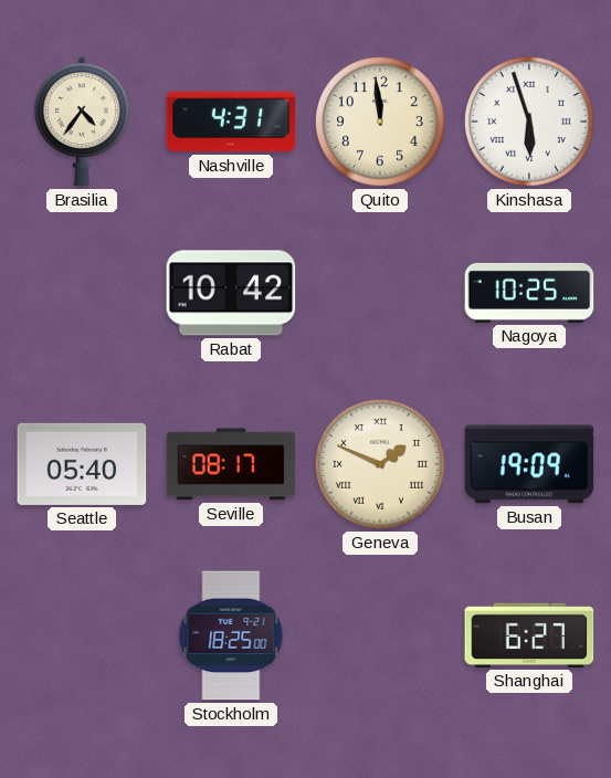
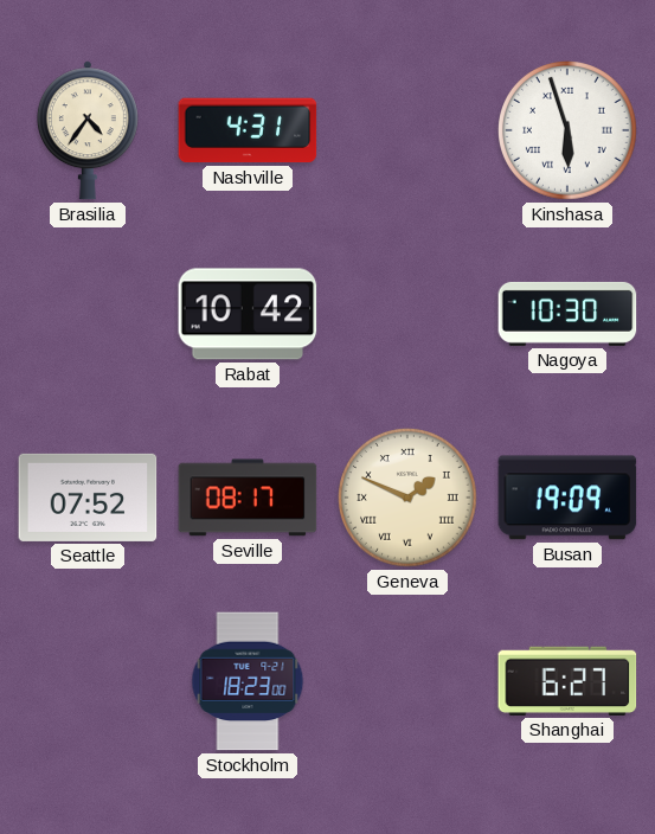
Quito: 11:59 -> none (381, 123)
Nagoya: 10:25 -> 10:30 (567, 314)
Seattle: 05:40 -> 07:52 (88, 498)
Stockholm: 18:25 -> 18:23 (248, 681)
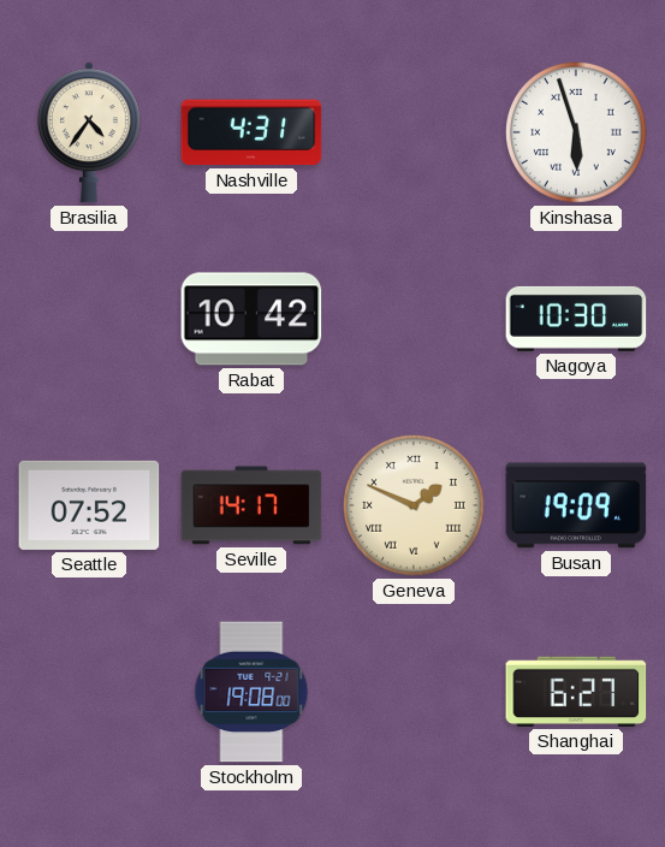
Seville: 08:17 -> 14:17 (251, 505)
Stockholm: 18:23 -> 19:08 (251, 692)
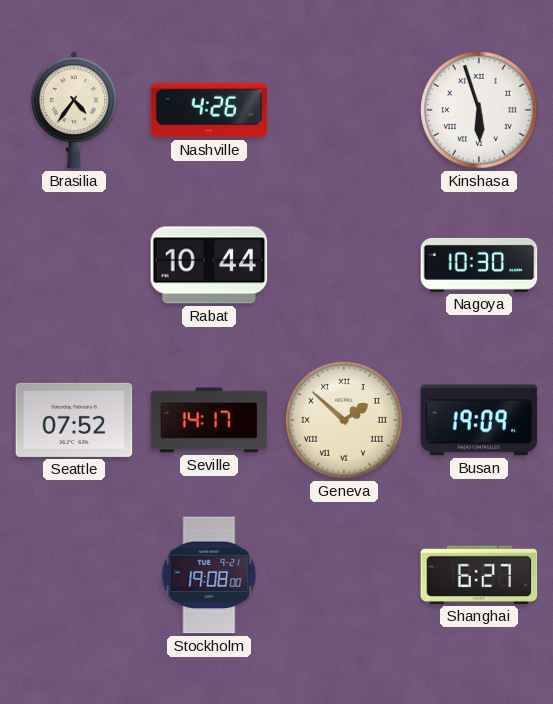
Nashville: 4:31 -> 4:26 (209, 110)
Rabat: 10:42 -> 10:44 (209, 265)
Geneva: 1:49 -> 1:52 (345, 421)
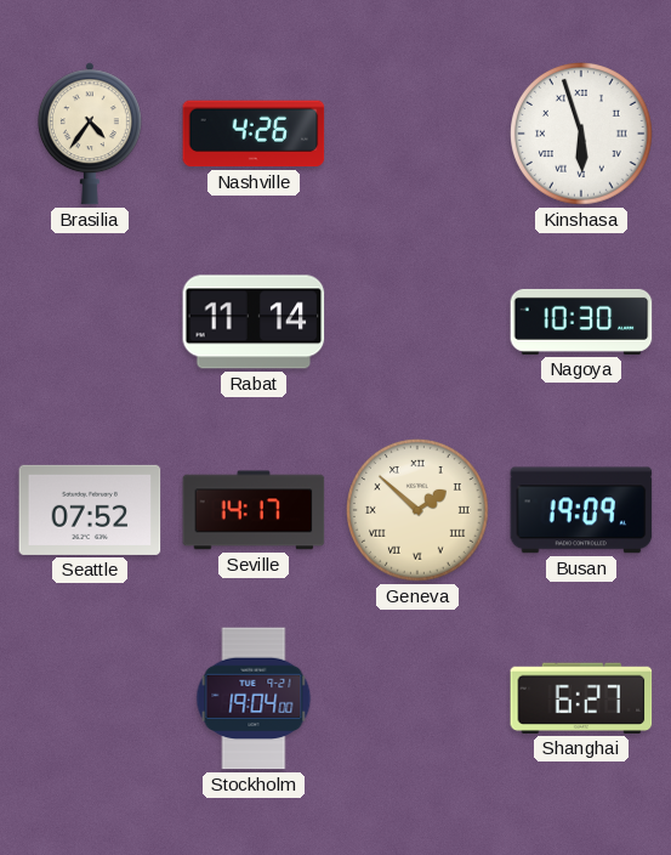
Rabat: 10:44 -> 11:14 (254, 322)
Stockholm: 19:08 -> 19:04 (254, 698)
